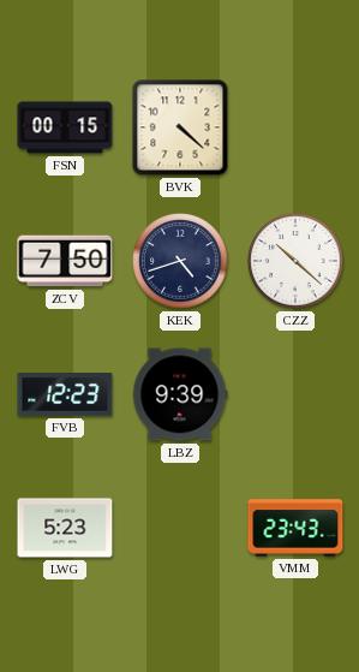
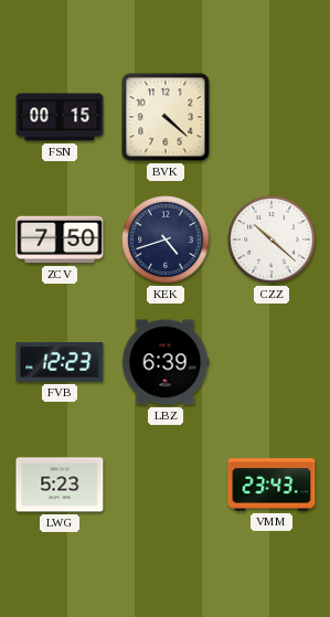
LBZ: 9:39 -> 6:39 (166, 362)
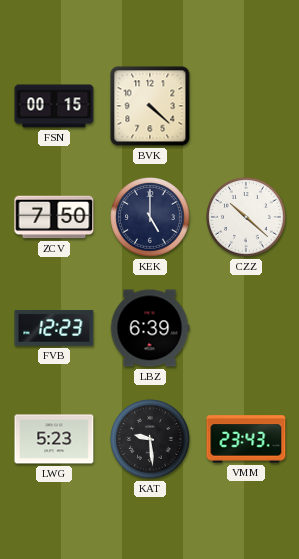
KEK: 4:42 -> 5:00 (150, 217)
KAT: none -> 9:29 (150, 439)
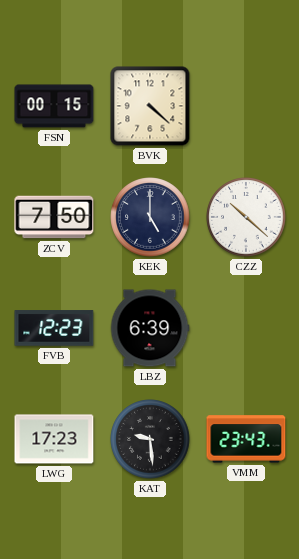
LWG: 5:23 -> 17:23 (54, 439)
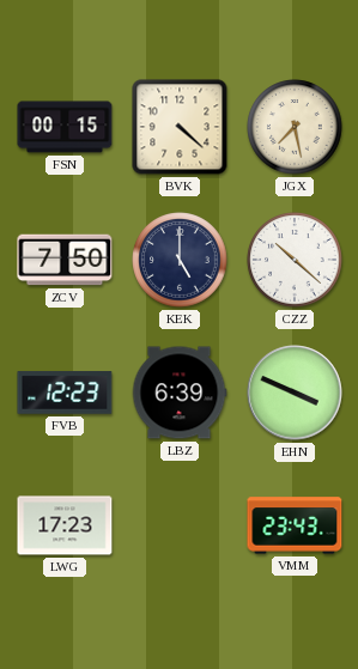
JGX: none -> 7:28 (295, 127)
EHN: none -> 3:49 (295, 393)
KAT: 9:29 -> none (150, 439)
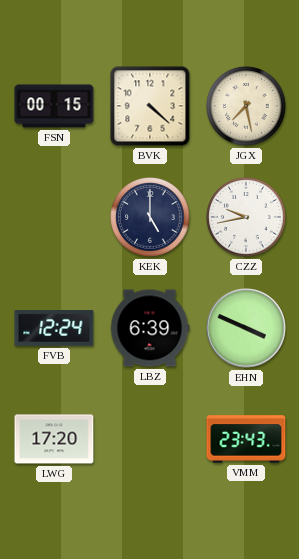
ZCV: 7:50 -> none (65, 260)
CZZ: 10:22 -> 9:43 (246, 217)
FVB: 12:23 -> 12:24 (54, 328)
LWG: 17:23 -> 17:20 (54, 439)
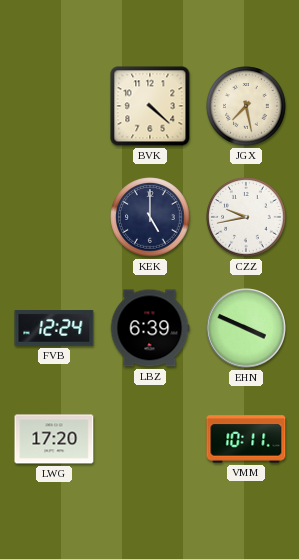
FSN: 00:15 -> none (54, 106)
VMM: 23:43 -> 10:11 (246, 439)
